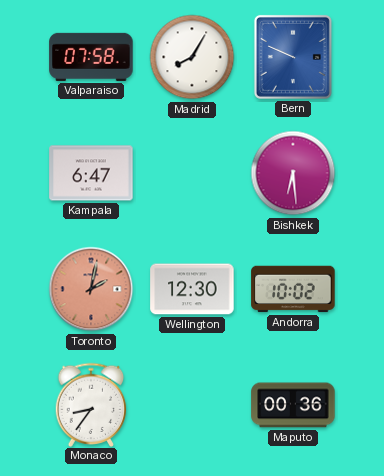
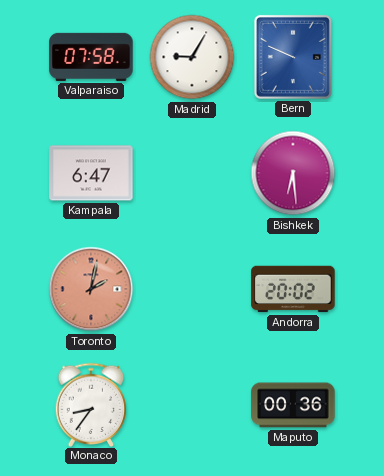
Madrid: 8:05 -> 9:05 (192, 57)
Wellington: 12:30 -> none (192, 289)
Andorra: 10:02 -> 20:02 (293, 289)
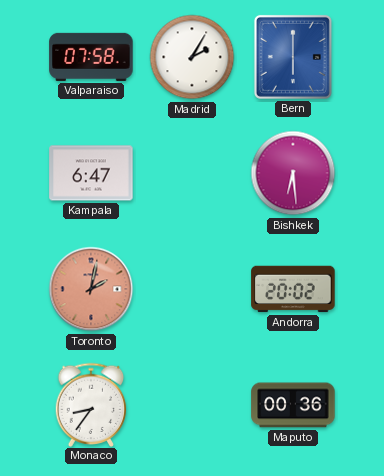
Madrid: 9:05 -> 2:05 (192, 57)
Bern: 9:49 -> 6:00 (293, 57)
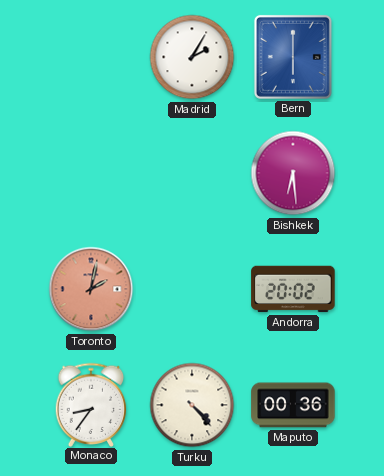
Valparaiso: 07:58 -> none (91, 57)
Kampala: 6:47 -> none (91, 173)
Turku: none -> 4:23 (192, 405)
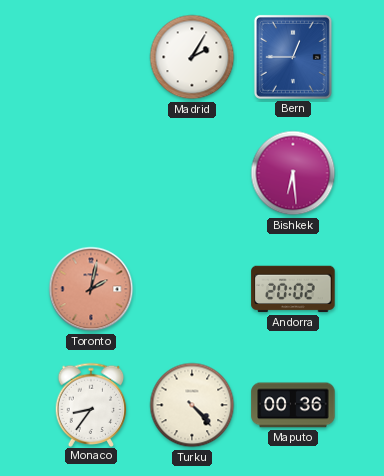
Bern: 6:00 -> 12:45 (293, 57)
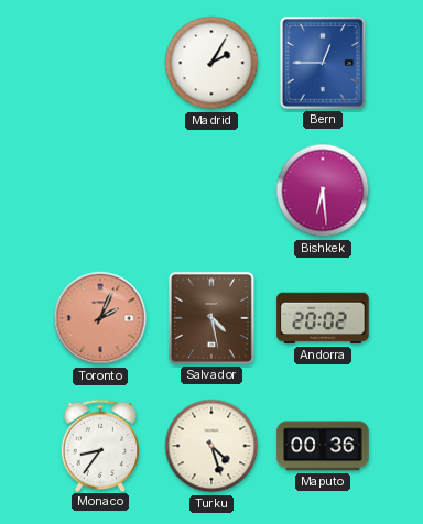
Toronto: 2:02 -> 2:04 (100, 318)
Salvador: none -> 4:28 (211, 318)
Turku: 4:23 -> 4:27 (211, 446)
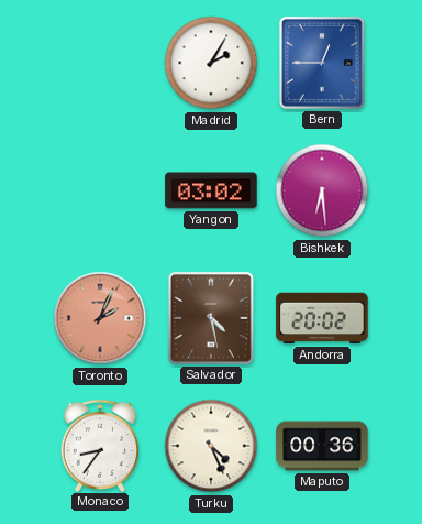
Yangon: none -> 03:02 (211, 190)
Turku: 4:27 -> 4:26 (211, 446)
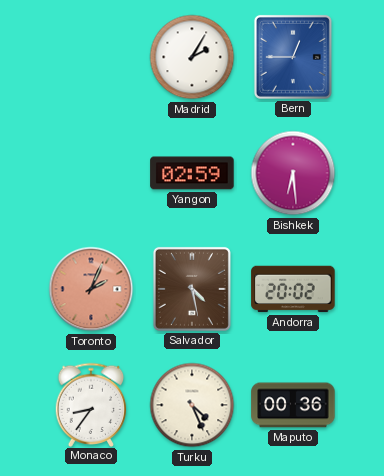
Yangon: 03:02 -> 02:59 (192, 173)
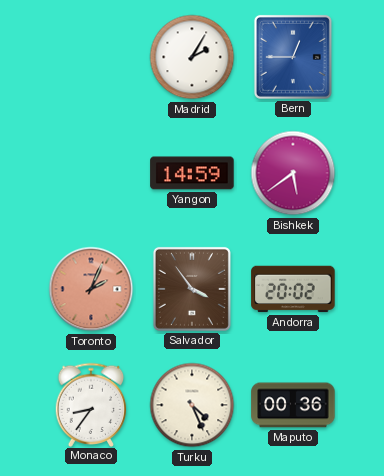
Yangon: 02:59 -> 14:59 (192, 173)
Bishkek: 6:29 -> 5:39 (293, 173)
Salvador: 4:28 -> 3:54 (192, 289)
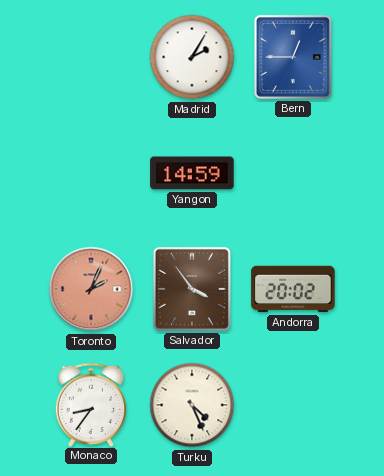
Bishkek: 5:39 -> none (293, 173)
Maputo: 00:36 -> none (293, 405)
